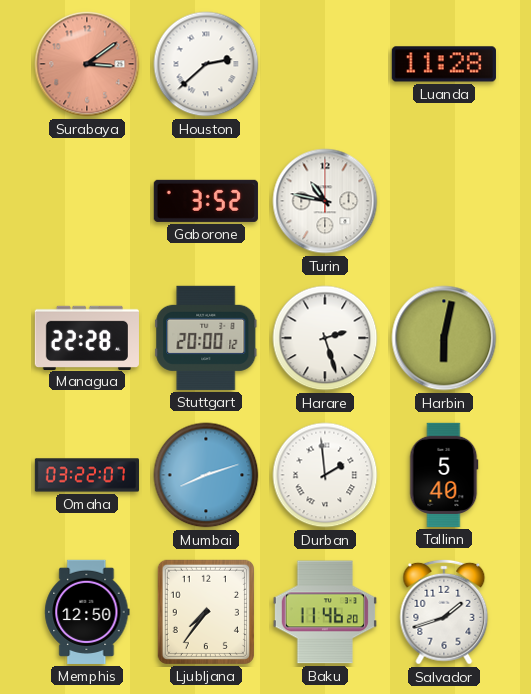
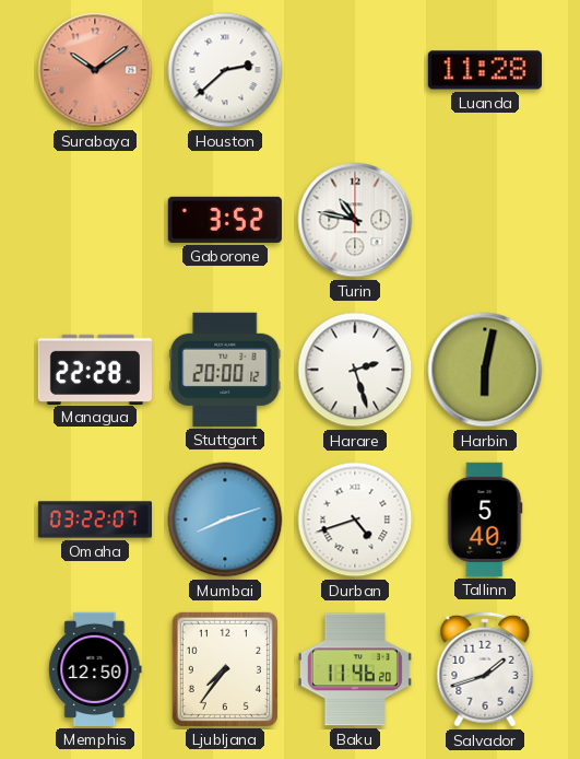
Surabaya: 3:09 -> 10:09 (95, 70)
Durban: 1:59 -> 4:42 (355, 519)
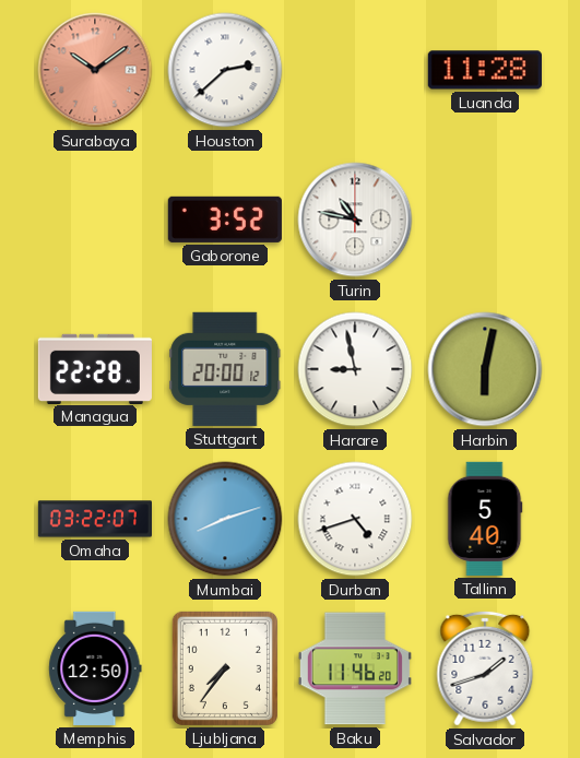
Harare: 2:27 -> 8:58 (355, 369)
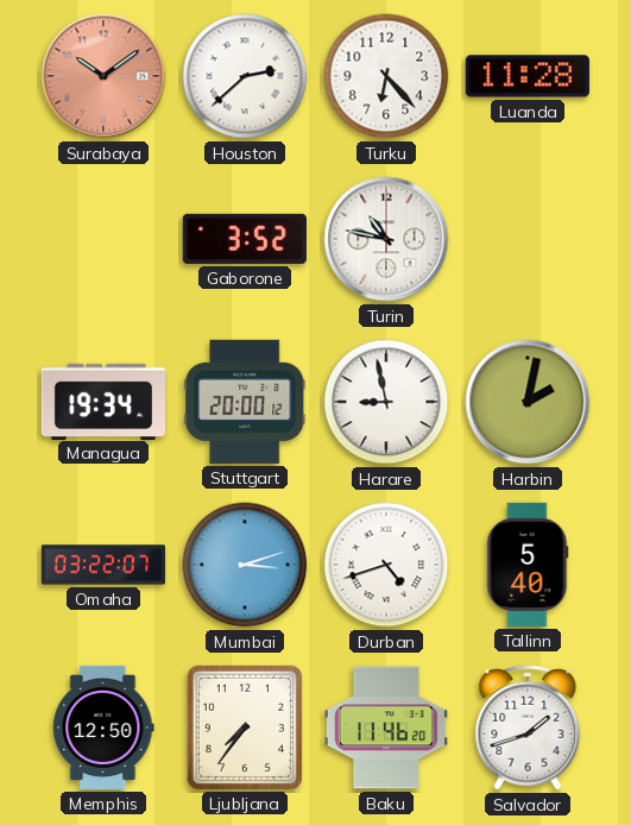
Turku: none -> 6:23 (386, 76)
Managua: 22:28 -> 19:34 (103, 401)
Harbin: 6:02 -> 2:02 (528, 402)
Mumbai: 8:12 -> 3:12 (245, 565)
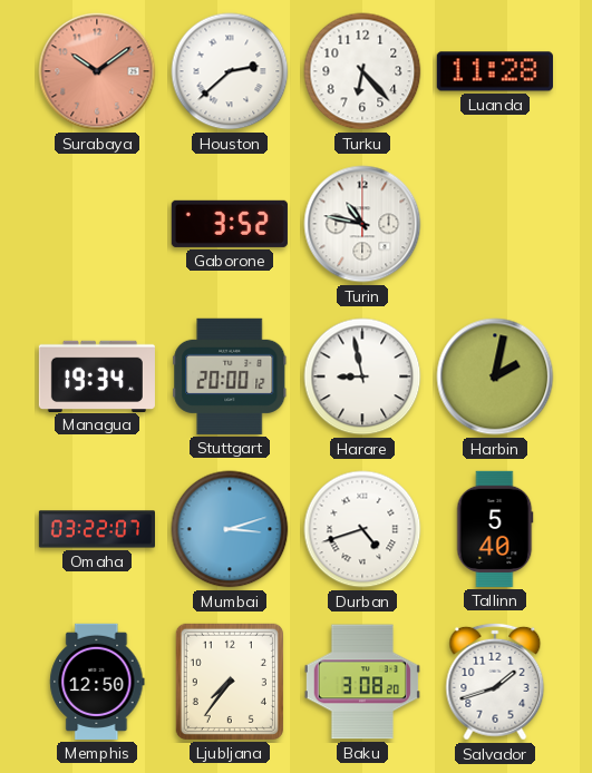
Baku: 11:46 -> 3:08 (362, 682)
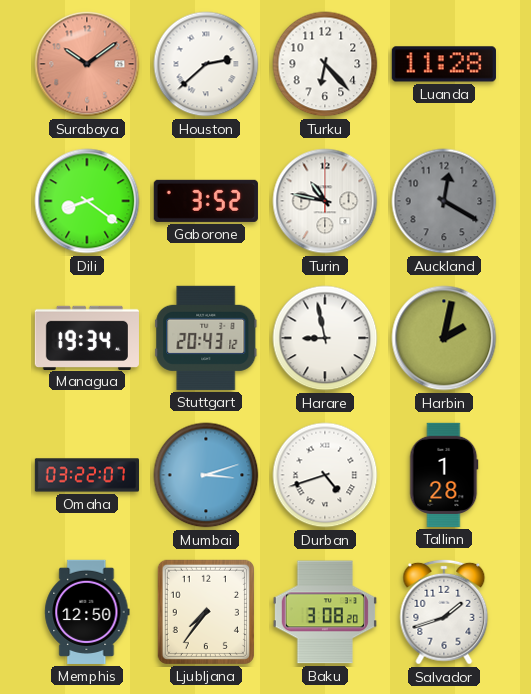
Dili: none -> 8:21 (87, 201)
Auckland: none -> 12:20 (444, 201)
Stuttgart: 20:00 -> 20:43 (206, 338)
Tallinn: 5:40 -> 1:28 (444, 475)
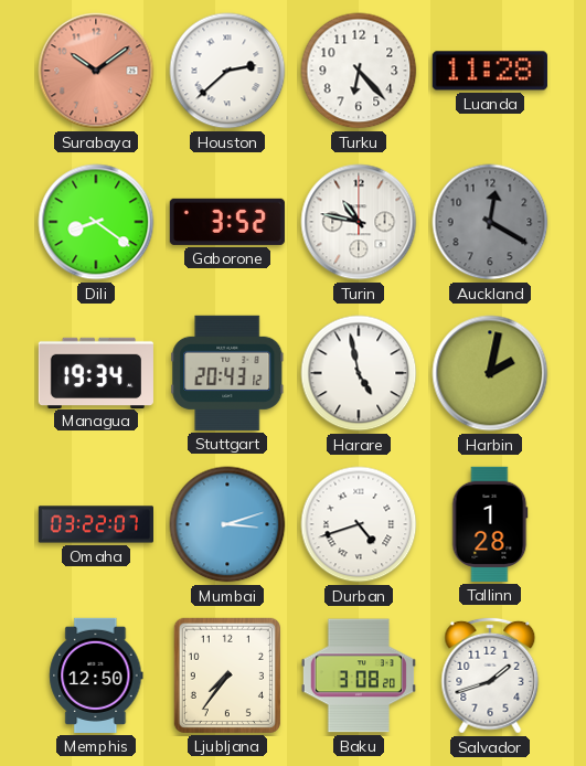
Harare: 8:58 -> 4:58 (359, 373)
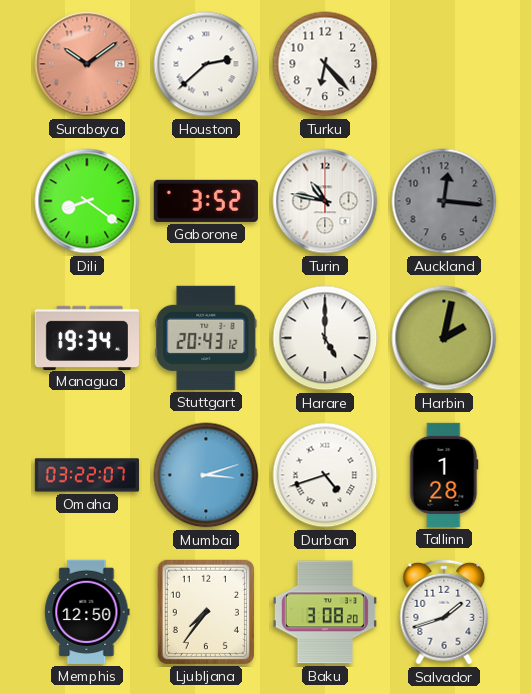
Luanda: 11:28 -> none (490, 71)
Auckland: 12:20 -> 12:16 (444, 201)
Harare: 4:58 -> 5:00 (325, 338)
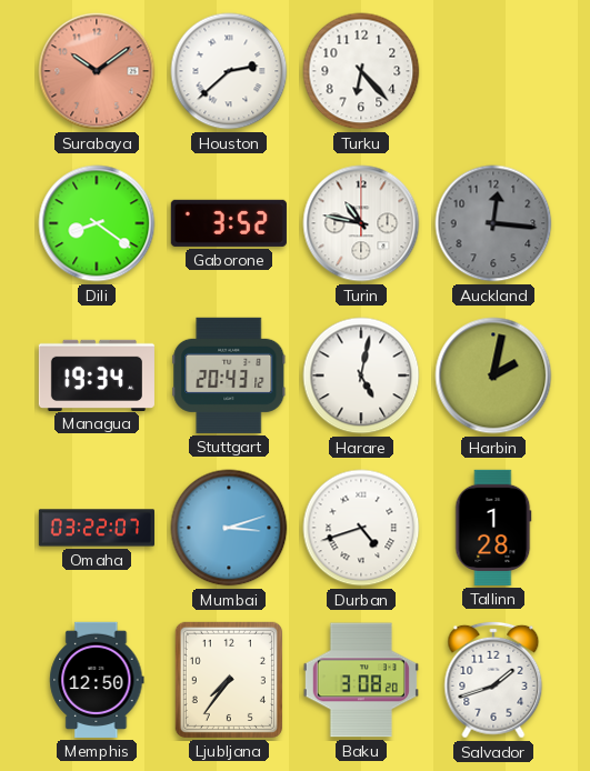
Harare: 5:00 -> 5:02 (361, 376)
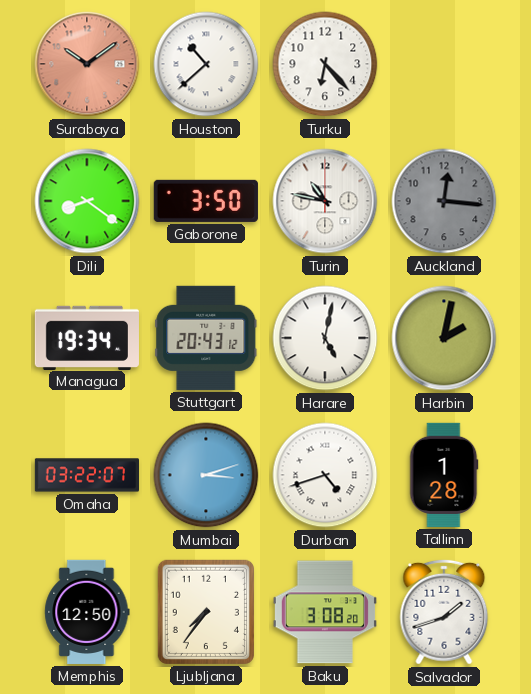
Houston: 2:38 -> 10:38 (206, 64)
Gaborone: 3:52 -> 3:50 (206, 201)
